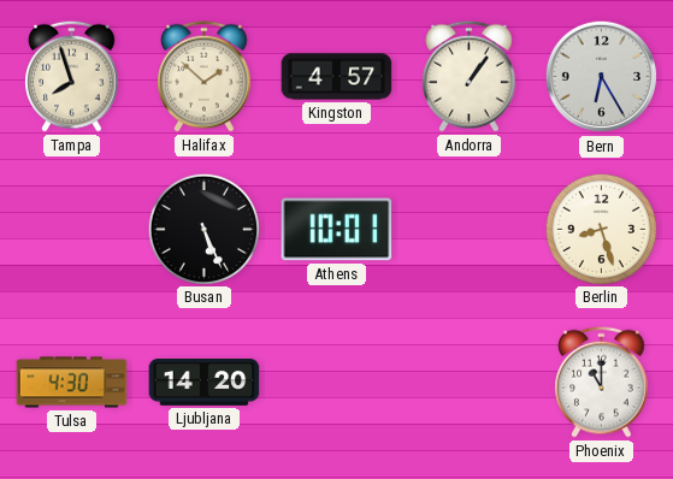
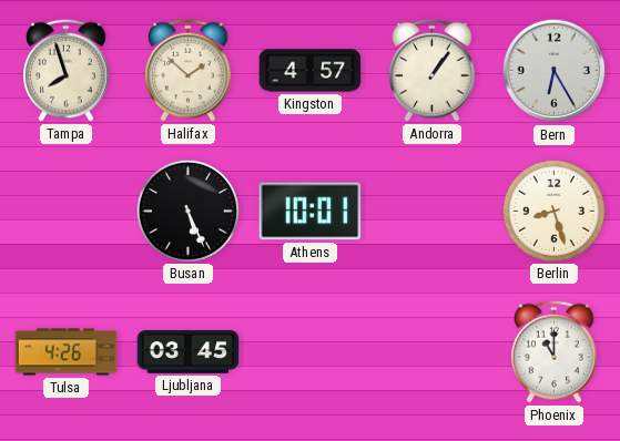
Tulsa: 4:30 -> 4:26 (67, 352)
Ljubljana: 14:20 -> 03:45 (189, 352)
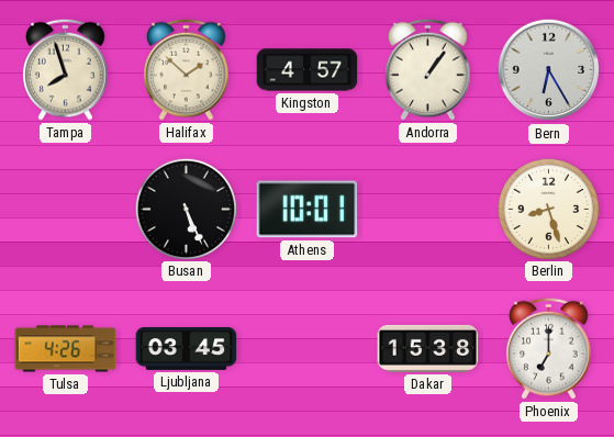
Dakar: none -> 15:38 (428, 348)
Phoenix: 11:00 -> 7:00 (549, 348)
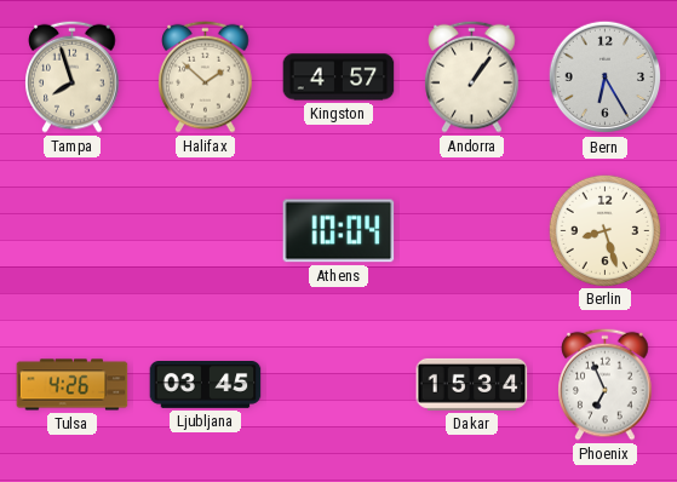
Busan: 5:26 -> none (186, 209)
Athens: 10:01 -> 10:04 (339, 231)
Dakar: 15:38 -> 15:34 (472, 384)
Phoenix: 7:00 -> 6:56 (606, 384)
